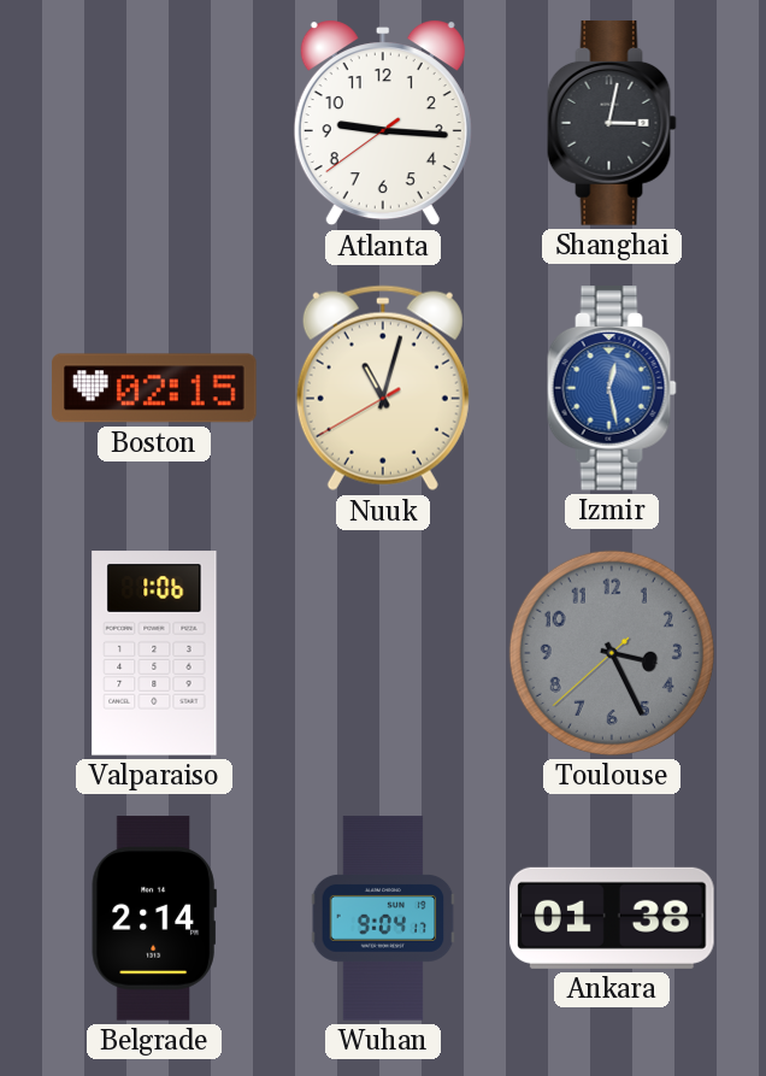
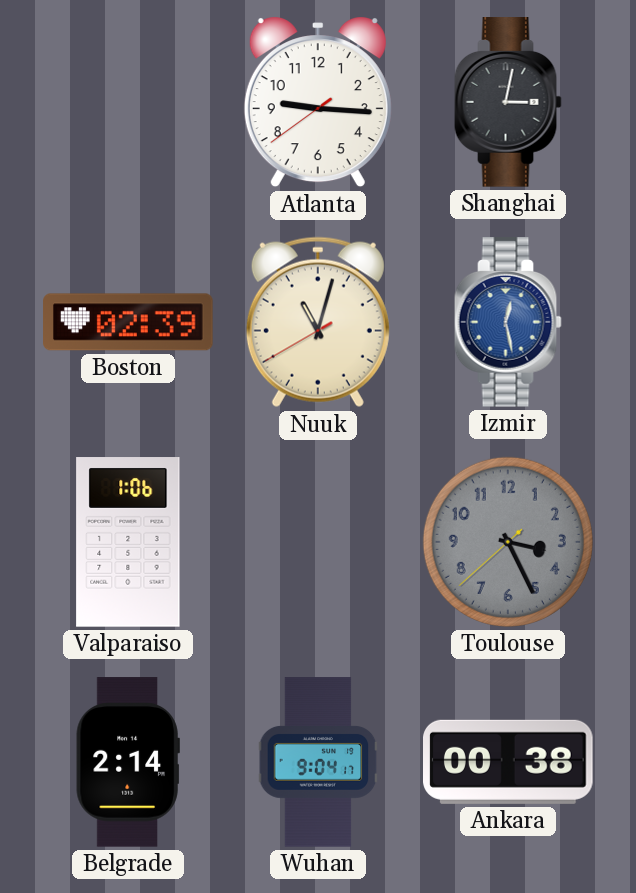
Boston: 02:15 -> 02:39 (128, 322)
Ankara: 01:38 -> 00:38 (509, 762)
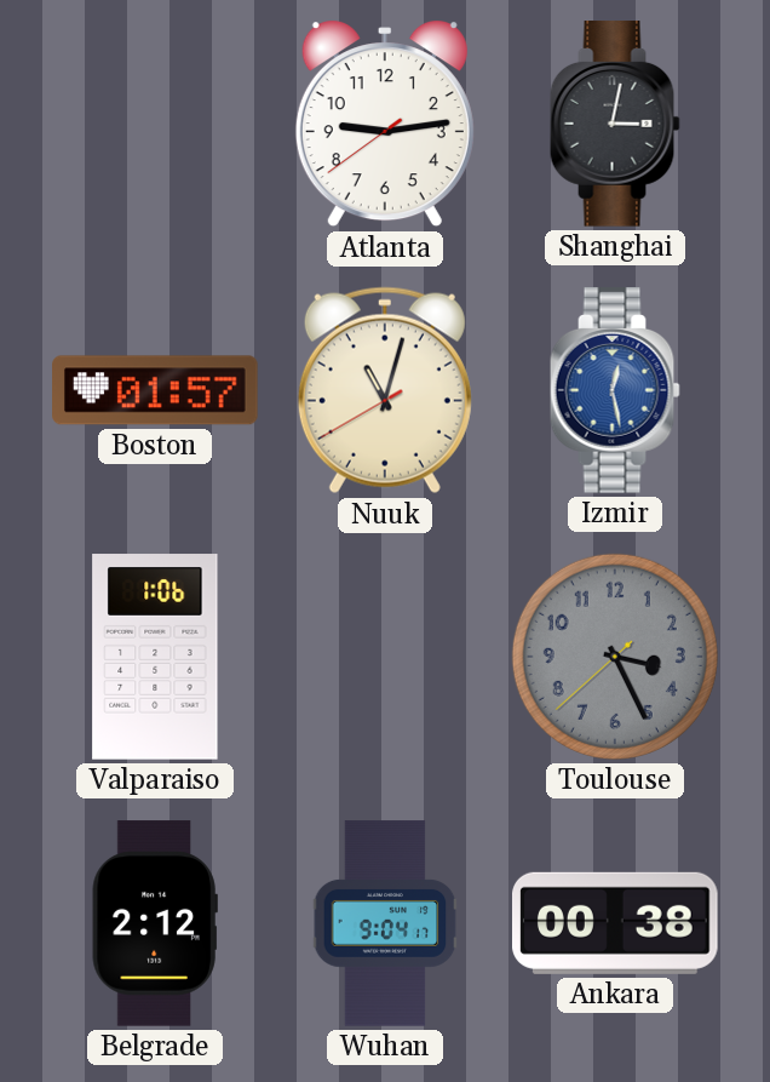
Atlanta: 9:15 -> 9:13 (385, 124)
Boston: 02:39 -> 01:57 (155, 390)
Belgrade: 2:14 -> 2:12 (155, 923)
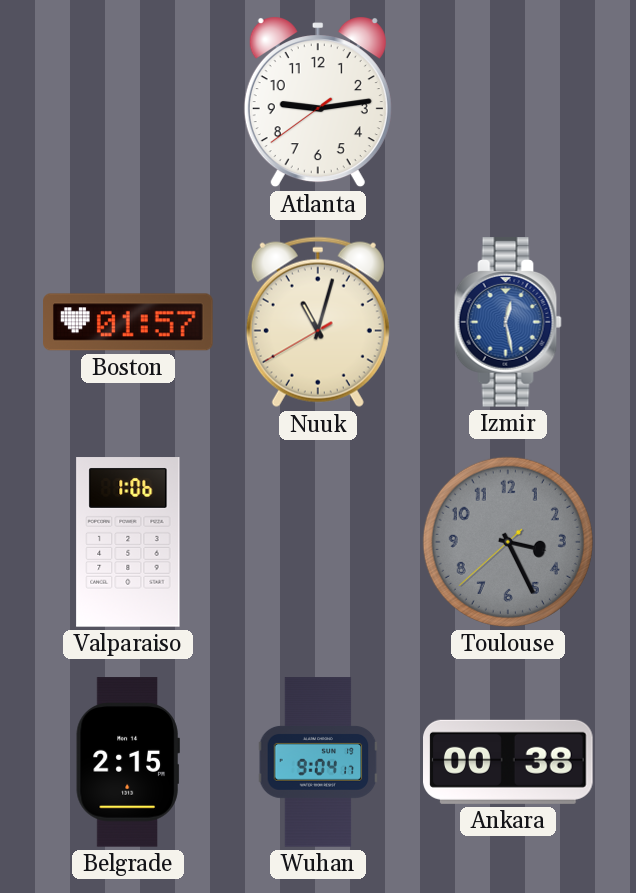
Shanghai: 3:02 -> none (615, 124)
Belgrade: 2:12 -> 2:15 (128, 762)
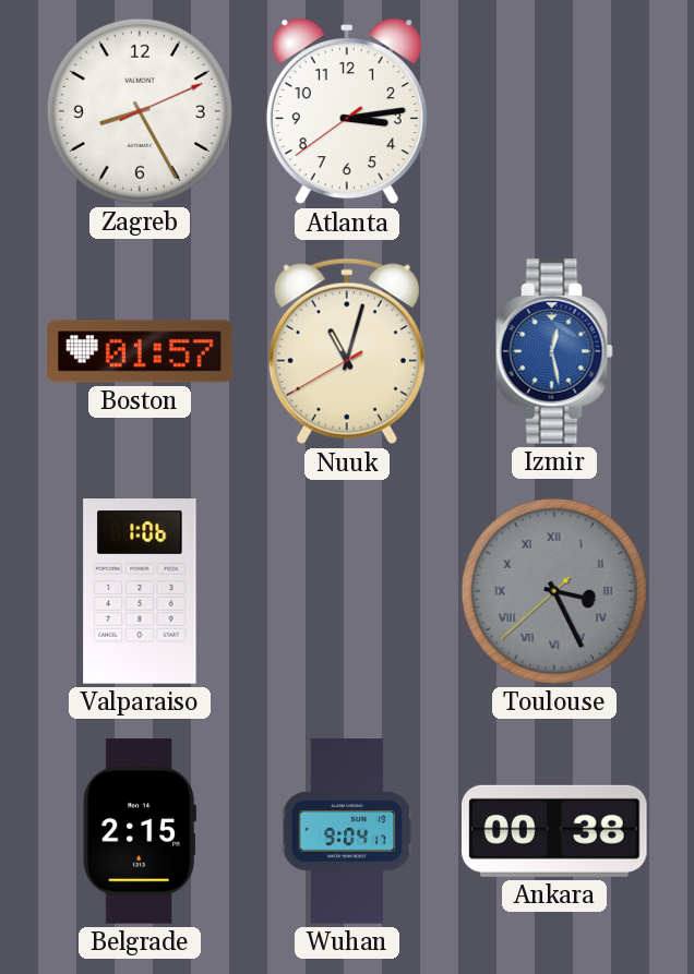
Zagreb: none -> 8:25 (140, 111)
Atlanta: 9:13 -> 3:13 (347, 111)
Toulouse numerals: Arabic -> Roman (554, 591)
